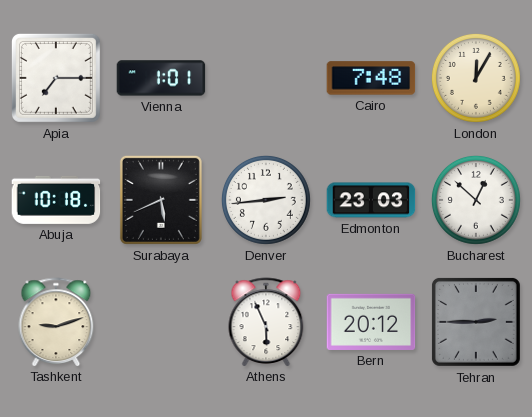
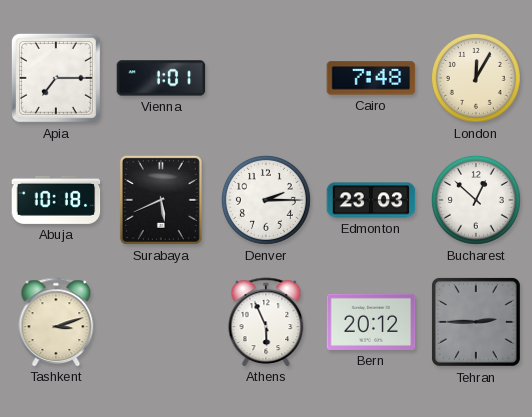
Denver: 2:44 -> 2:15 (266, 200)
Tashkent: 9:12 -> 3:12 (56, 322)
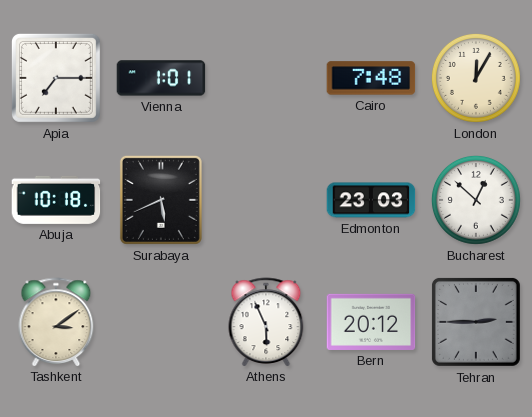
Denver: 2:15 -> none (266, 200)
Tashkent: 3:12 -> 3:09 (56, 322)
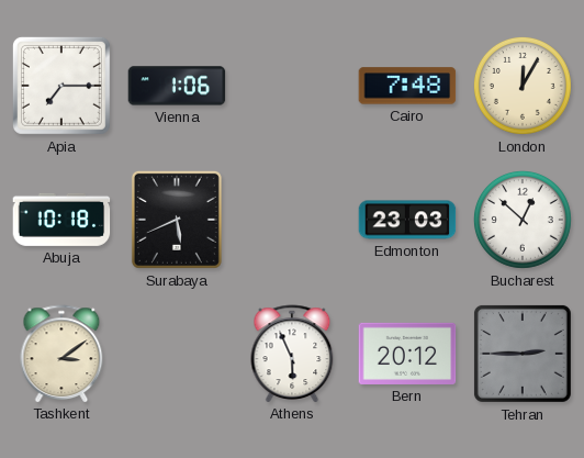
Vienna: 1:01 -> 1:06 (177, 86)
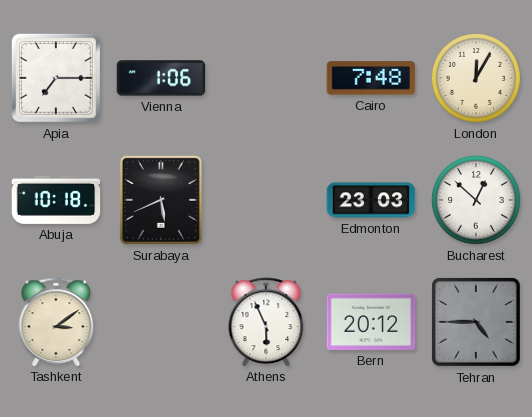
Tehran: 2:45 -> 4:45 (476, 322)
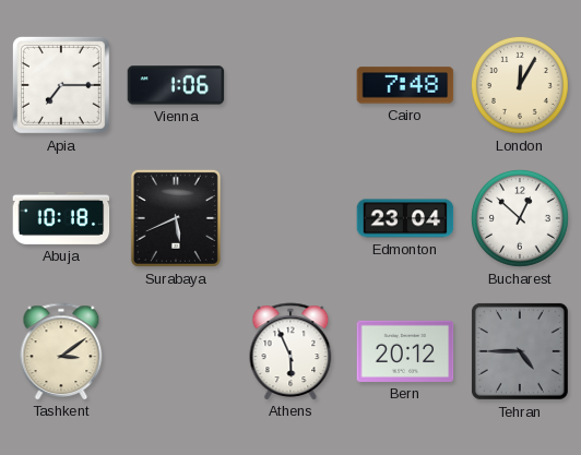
Edmonton: 23:03 -> 23:04 (405, 218)
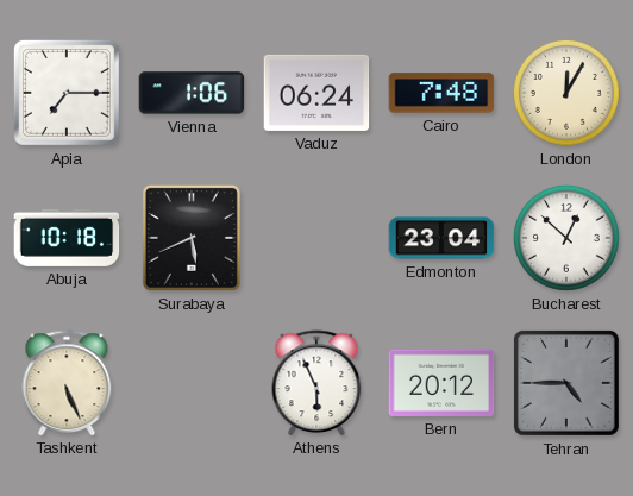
Vaduz: none -> 06:24 (316, 93)
Tashkent: 3:09 -> 5:26 (67, 383)
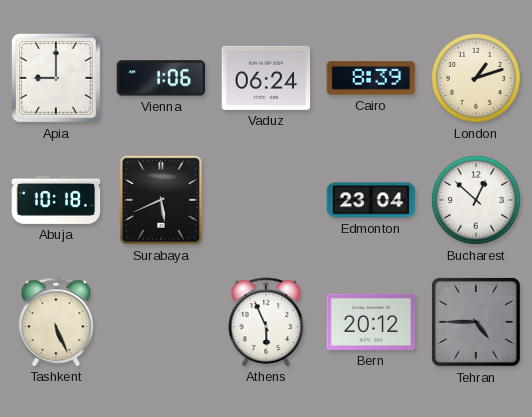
Apia: 7:15 -> 9:00 (56, 78)
Cairo: 7:48 -> 8:39 (371, 78)
London: 12:05 -> 1:12 (476, 78)
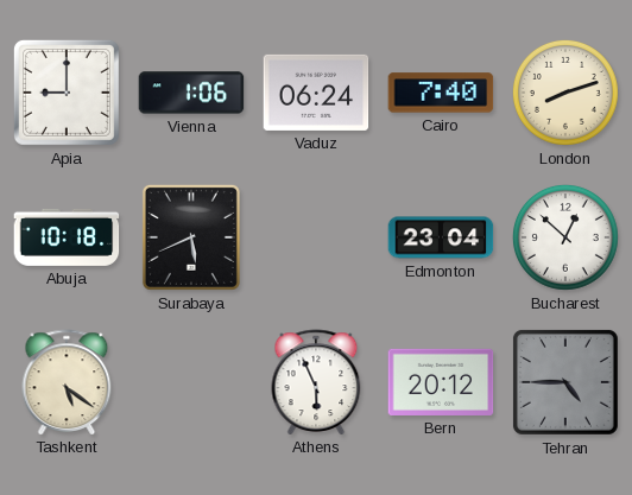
Cairo: 8:39 -> 7:40 (441, 93)
London: 1:12 -> 8:12 (565, 93)
Tashkent: 5:26 -> 5:21 (67, 382)
